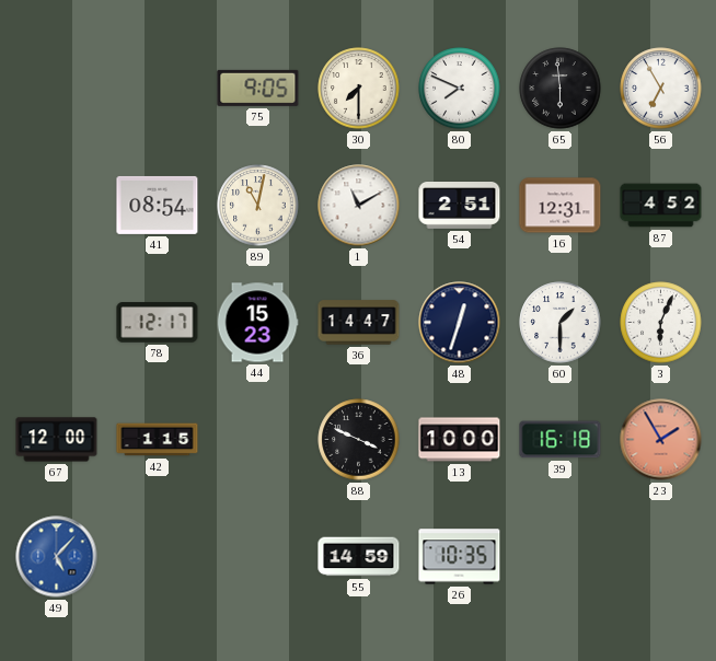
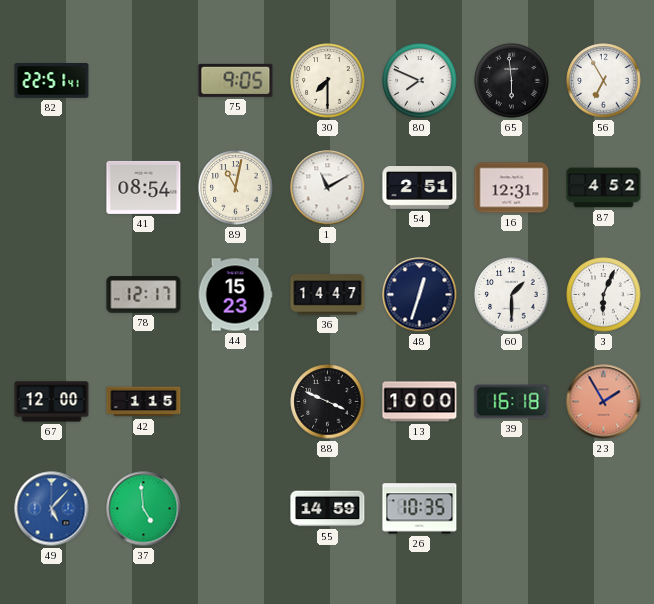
82: none -> 22:51 (52, 81)
37: none -> 4:59 (144, 509)
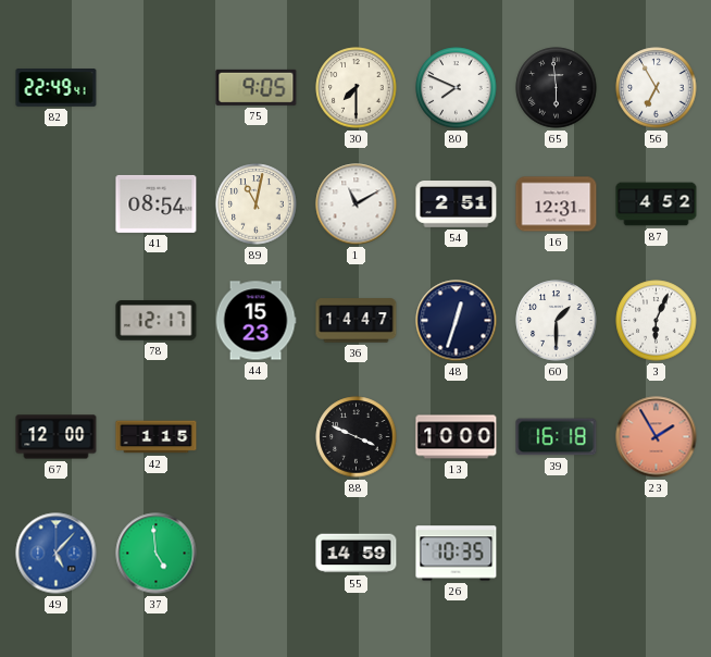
82: 22:51 -> 22:49 (57, 88)
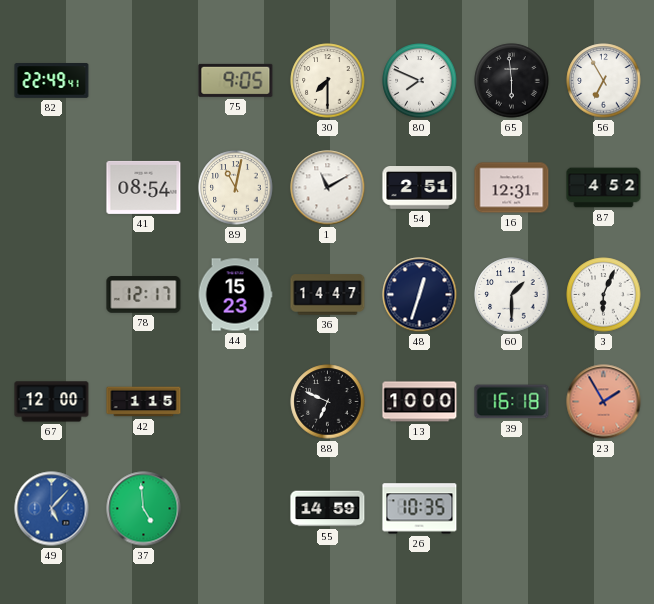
88: 3:49 -> 6:49 (328, 402)
